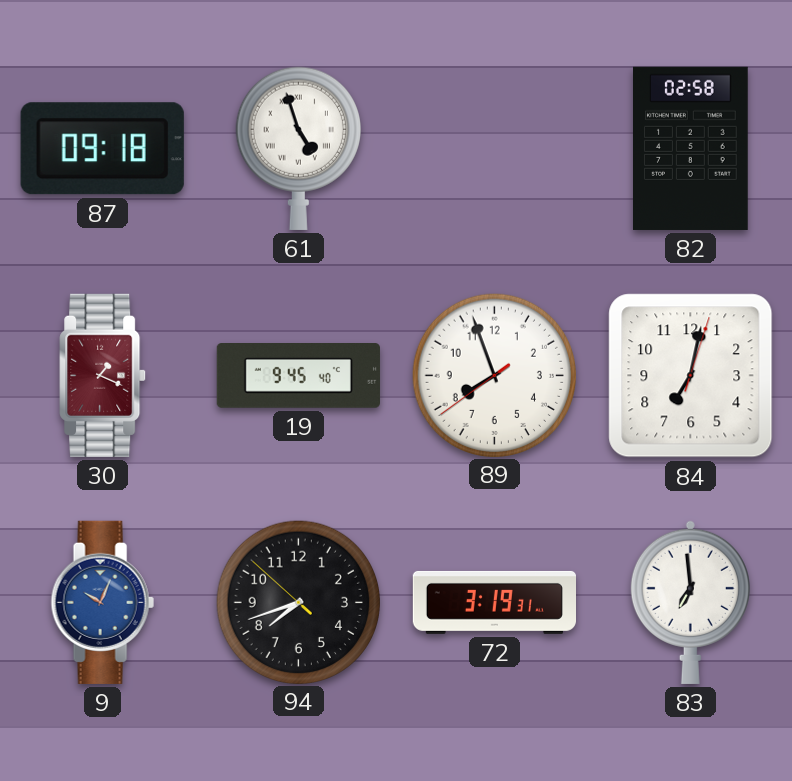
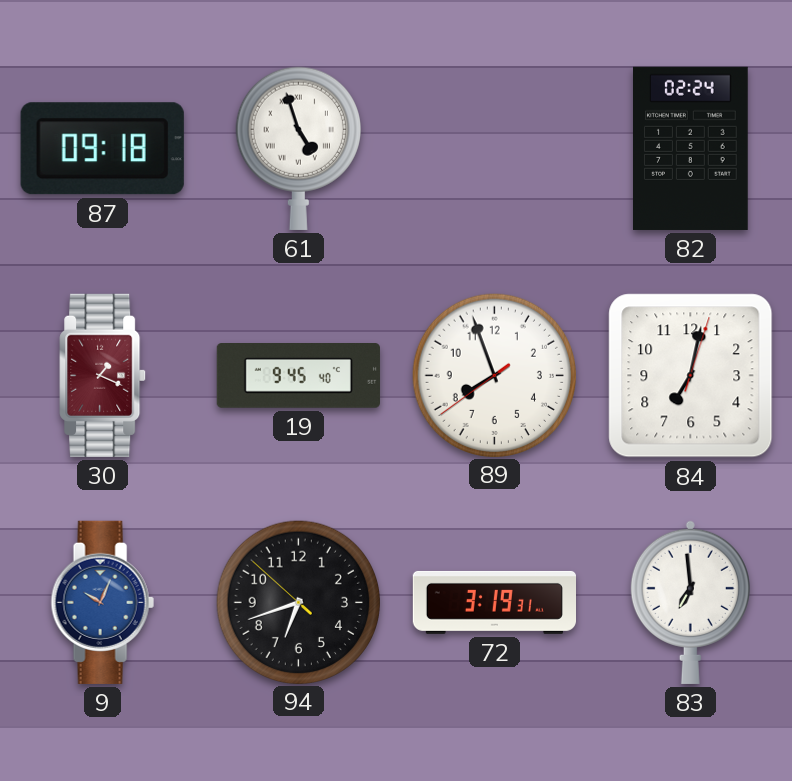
82: 02:58 -> 02:24 (691, 148)
94: 7:41 -> 6:41 (298, 602)
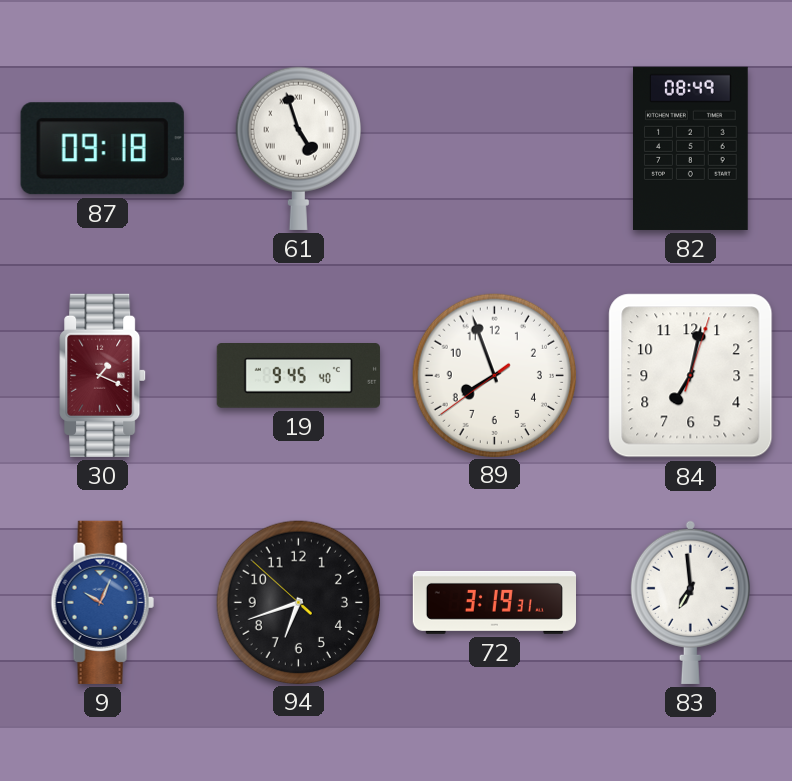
82: 02:24 -> 08:49 (691, 148)
